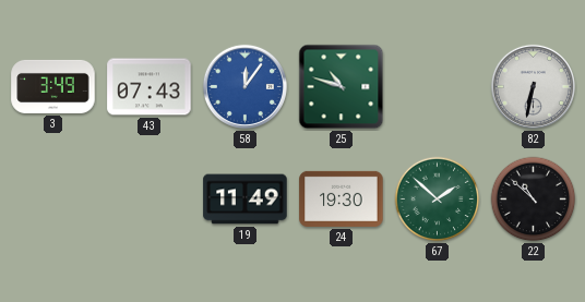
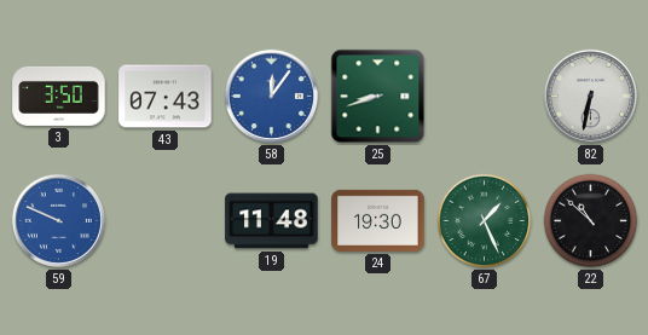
3: 3:49 -> 3:50 (59, 96)
25: 10:48 -> 8:42 (378, 97)
59: none -> 9:49 (58, 220)
19: 11:49 -> 11:48 (272, 221)
67: 1:52 -> 1:26 (485, 221)
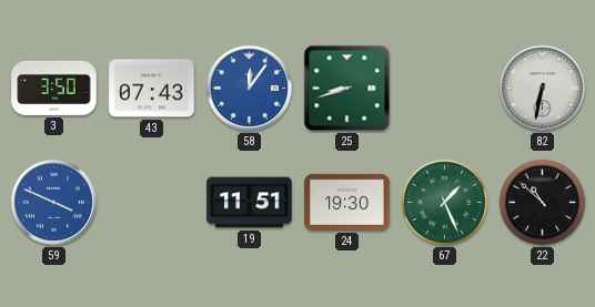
59: 9:49 -> 3:49 (53, 202)
19: 11:48 -> 11:51 (250, 203)
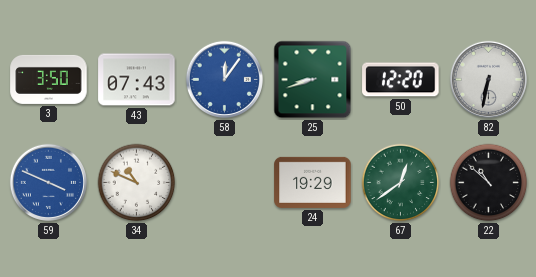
50: none -> 12:20 (401, 80)
34: none -> 10:49 (137, 183)
19: 11:51 -> none (250, 203)
24: 19:30 -> 19:29 (313, 182)
67: 1:26 -> 12:39 (401, 183)
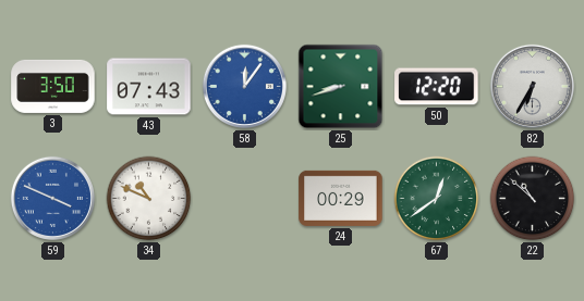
82: 6:32 -> 6:35 (532, 86)
24: 19:29 -> 00:29 (341, 198)
